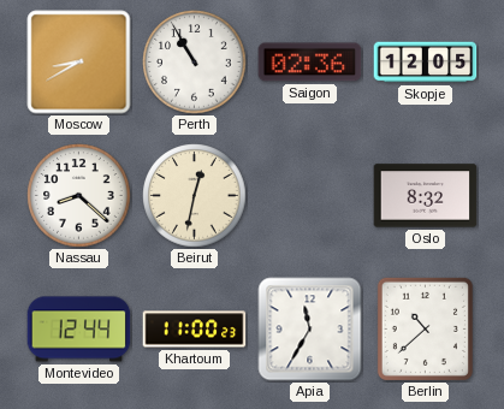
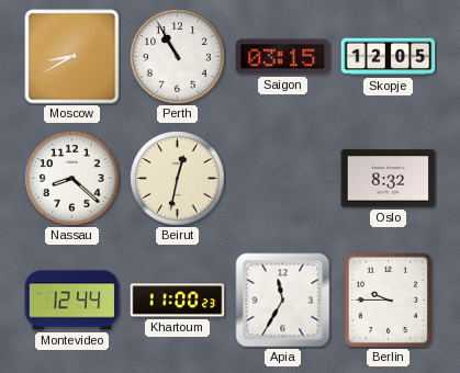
Saigon: 02:36 -> 03:15 (283, 57)
Berlin: 10:38 -> 9:45 (388, 299)
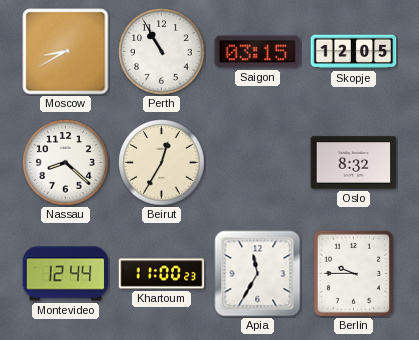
Beirut: 12:32 -> 12:35 (162, 163)
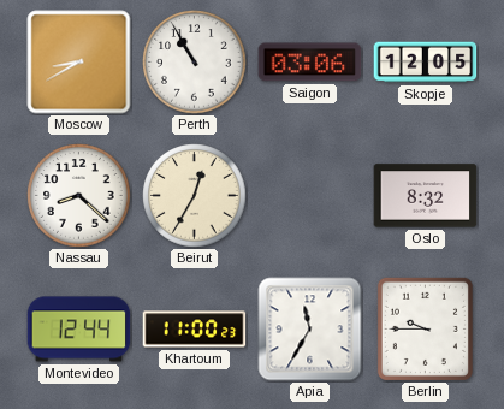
Saigon: 03:15 -> 03:06 (310, 63)
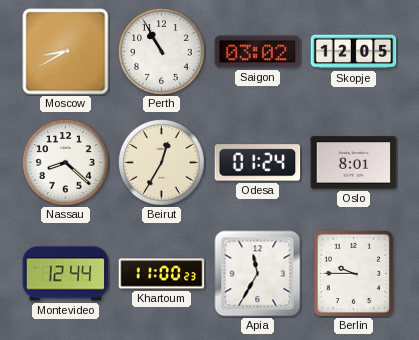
Saigon: 03:06 -> 03:02 (258, 52)
Odesa: none -> 01:24 (258, 163)
Oslo: 8:32 -> 8:01 (354, 163)
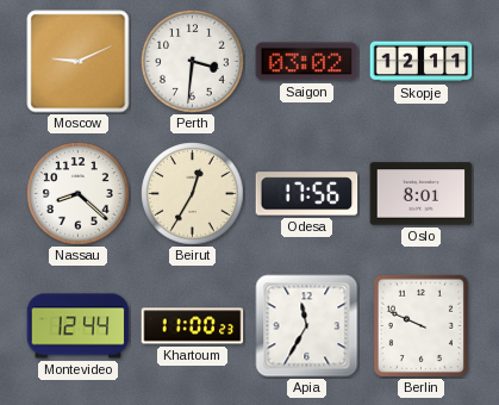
Moscow: 8:40 -> 9:11 (79, 62)
Perth: 10:55 -> 3:31 (193, 62)
Skopje: 12:05 -> 12:11 (422, 62)
Odesa: 01:24 -> 17:56 (307, 194)
Berlin: 9:45 -> 9:49 (420, 325)
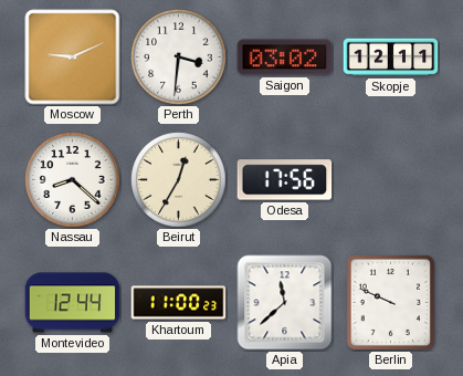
Oslo: 8:01 -> none (422, 194)
Apia: 11:35 -> 11:38 (285, 303)
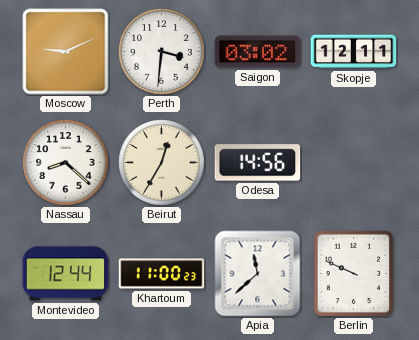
Odesa: 17:56 -> 14:56 (258, 163)
